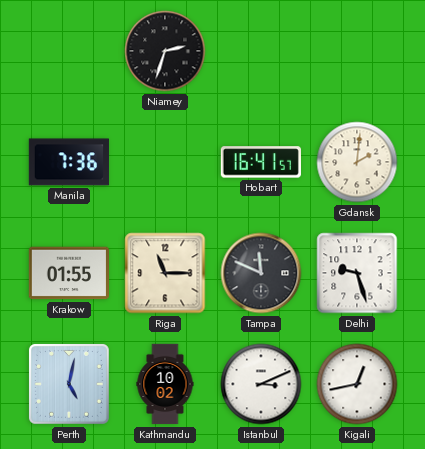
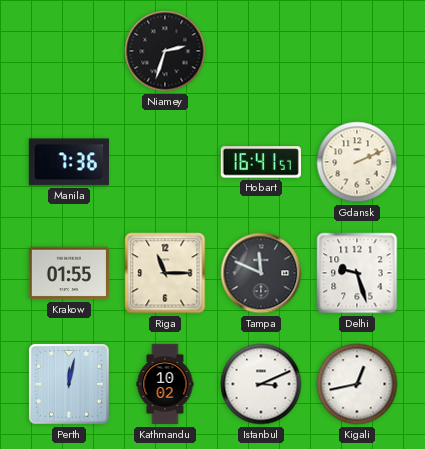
Gdansk: 2:01 -> 2:11 (357, 162)
Perth: 5:02 -> 12:02 (69, 384)
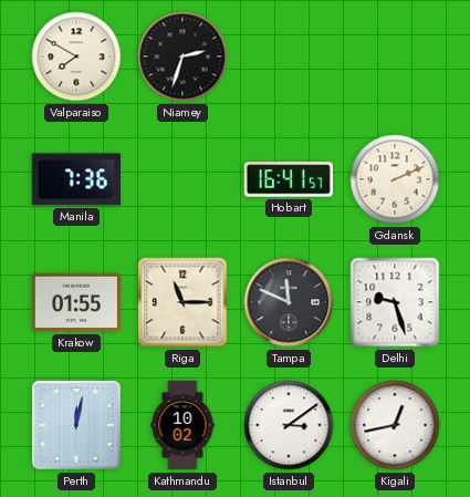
Valparaiso: none -> 7:50 (76, 56)
Istanbul: 3:11 -> 3:09 (289, 425)
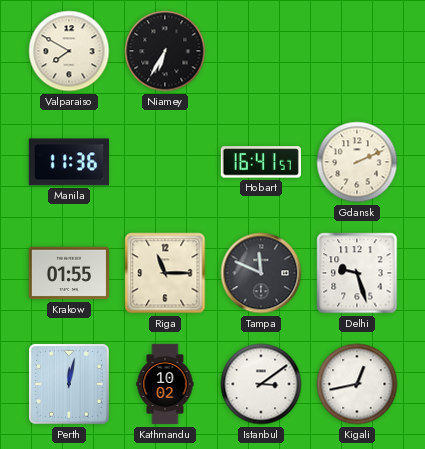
Niamey: 2:33 -> 6:35 (165, 51)
Manila: 7:36 -> 11:36 (69, 162)
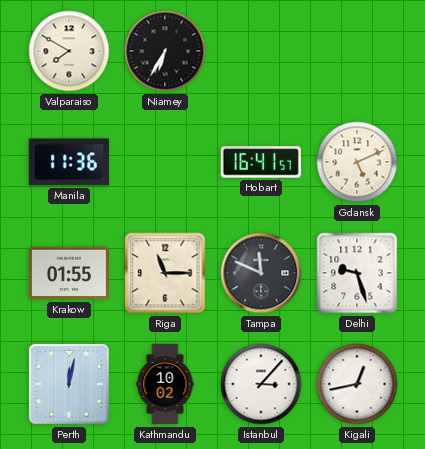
Gdansk: 2:11 -> 5:11 (357, 162)
Istanbul: 3:09 -> 3:07 (261, 384)
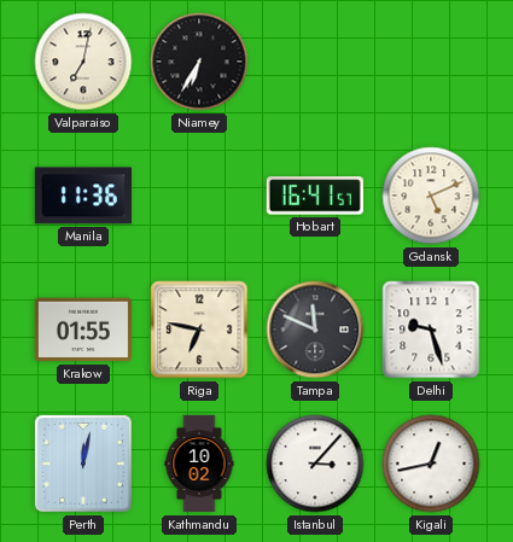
Valparaiso: 7:50 -> 7:02 (83, 62)
Riga: 11:15 -> 6:47 (199, 330)
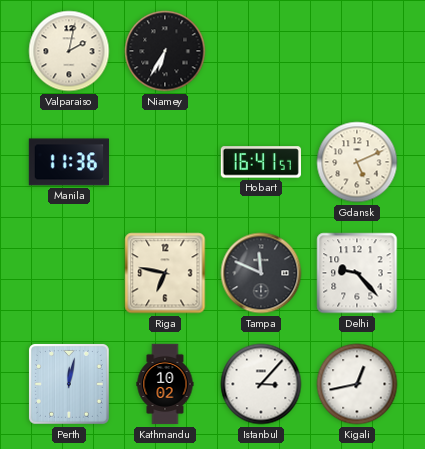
Valparaiso: 7:02 -> 2:02 (69, 51)
Krakow: 01:55 -> none (82, 330)
Delhi: 9:27 -> 9:23 (357, 273)
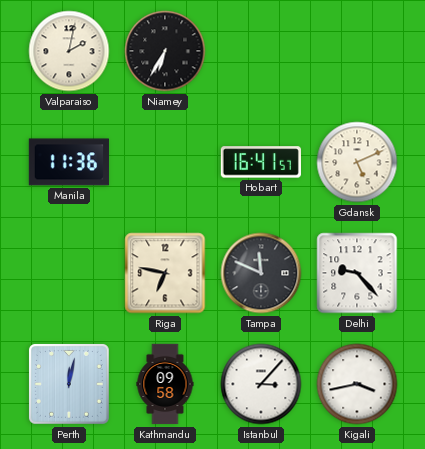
Kathmandu: 10:02 -> 09:58 (165, 384)
Kigali: 12:43 -> 3:43 (357, 384)
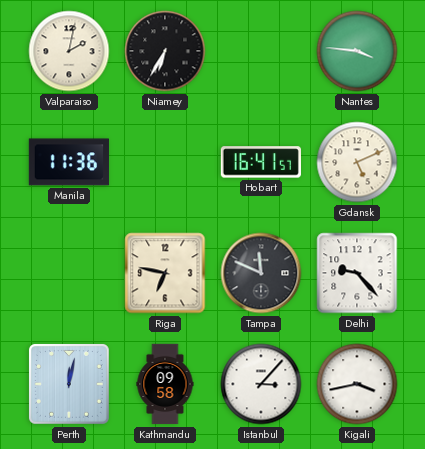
Nantes: none -> 3:46 (357, 51)
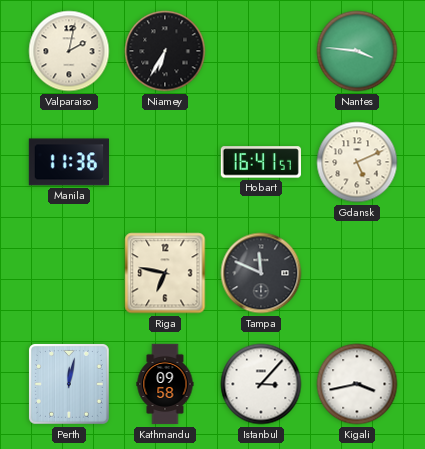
Delhi: 9:23 -> none (357, 273)
